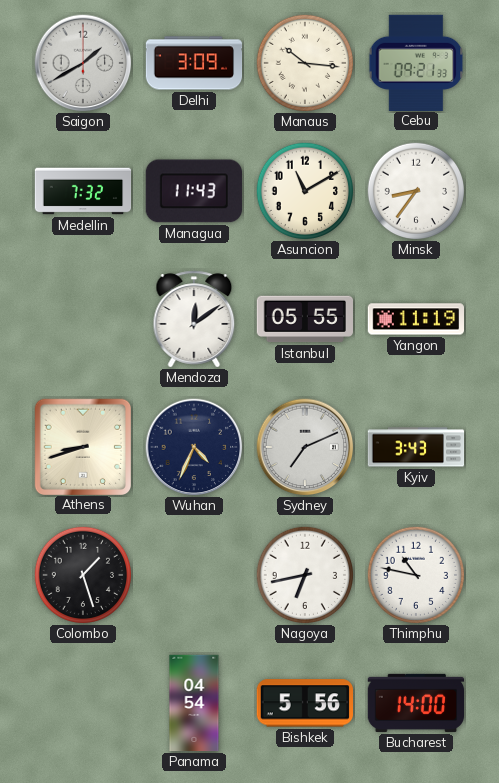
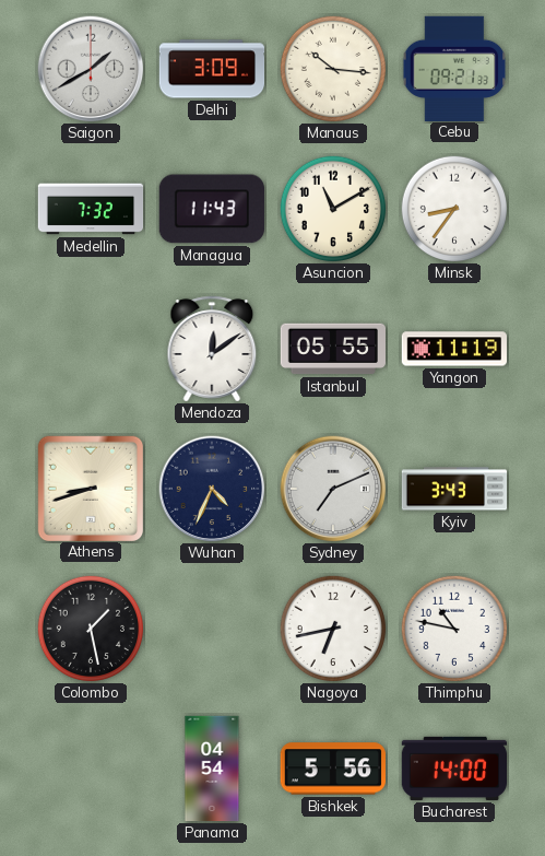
Colombo: 1:27 -> 1:28 (90, 628)
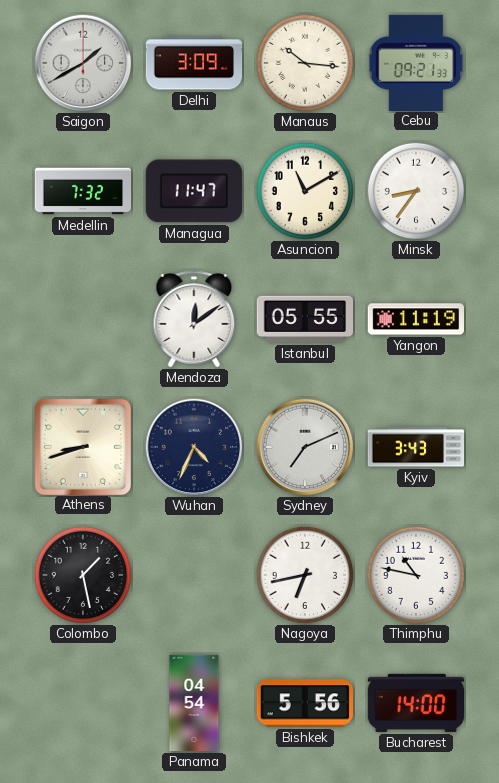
Managua: 11:43 -> 11:47 (194, 191)
